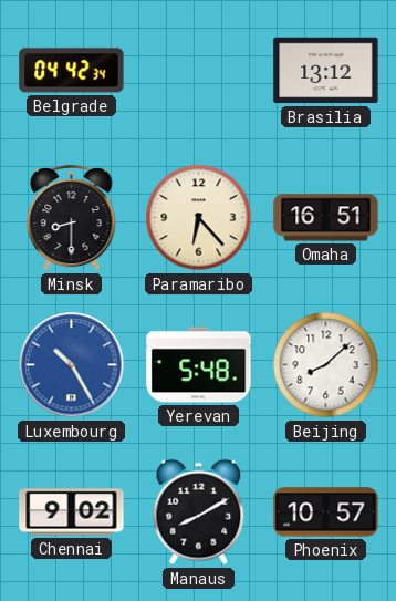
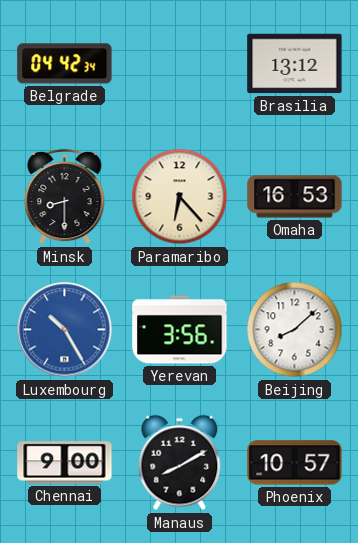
Omaha: 16:51 -> 16:53 (295, 197)
Yerevan: 5:48 -> 3:56 (180, 330)
Chennai: 9:02 -> 9:00 (65, 463)
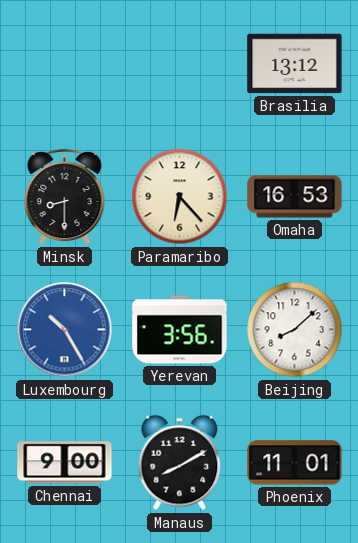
Belgrade: 04:42 -> none (65, 64)
Phoenix: 10:57 -> 11:01 (295, 463)
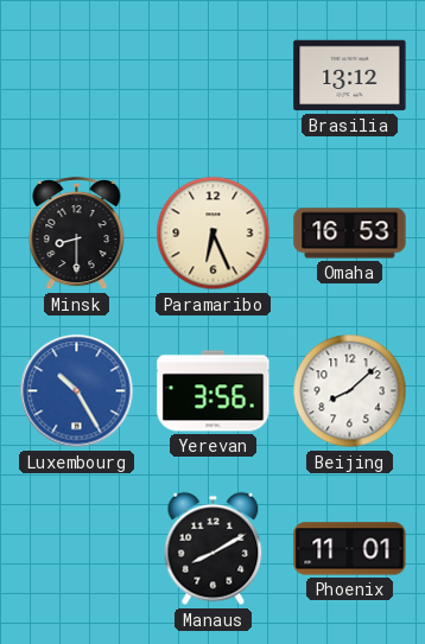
Paramaribo: 6:23 -> 6:26 (214, 234)
Chennai: 9:00 -> none (65, 463)
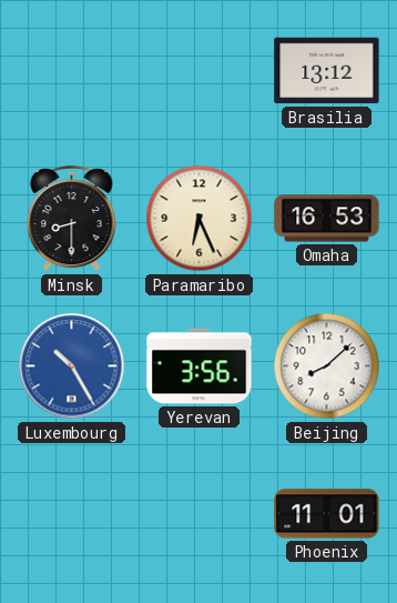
Manaus: 8:10 -> none (214, 549)
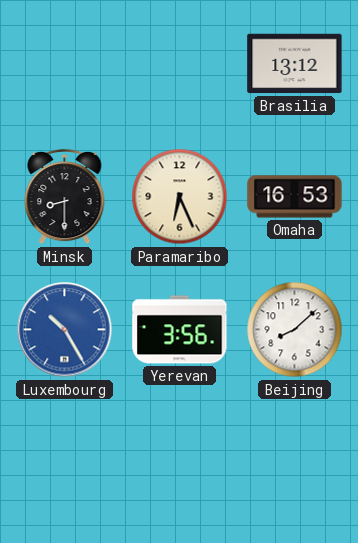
Phoenix: 11:01 -> none (327, 514)
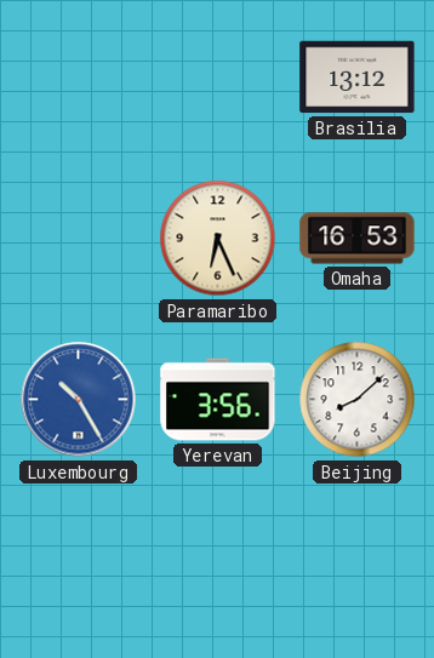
Minsk: 8:30 -> none (65, 197)
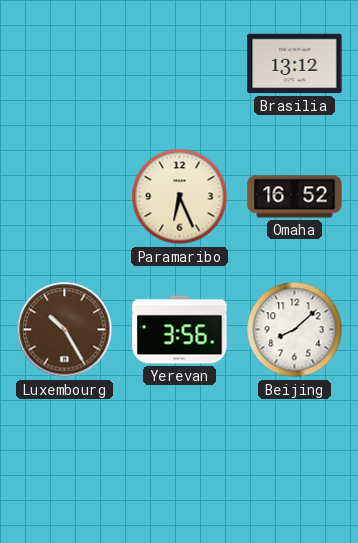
Omaha: 16:53 -> 16:52 (295, 197)
Luxembourg dial: blue -> brown (65, 330)
